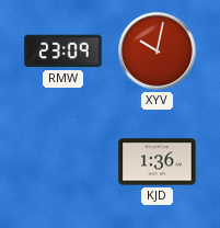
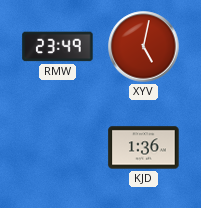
RMW: 23:09 -> 23:49 (58, 47)
XYV: 10:02 -> 5:02 (144, 47)
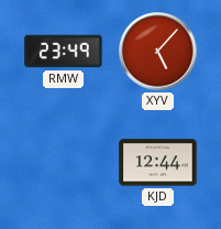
XYV: 5:02 -> 5:07 (158, 52)
KJD: 1:36 -> 12:44 (158, 163)
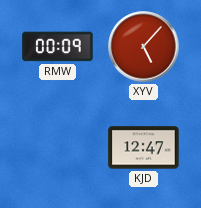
RMW: 23:49 -> 00:09 (58, 47)
KJD: 12:44 -> 12:47 (144, 148)
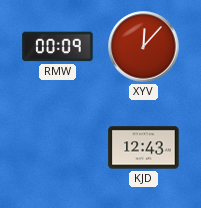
XYV: 5:07 -> 12:07 (144, 47)
KJD: 12:47 -> 12:43 (144, 148)
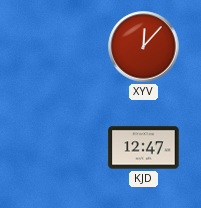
RMW: 00:09 -> none (58, 47)
KJD: 12:43 -> 12:47 (144, 148)
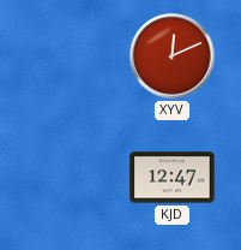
XYV: 12:07 -> 12:11 (173, 56)
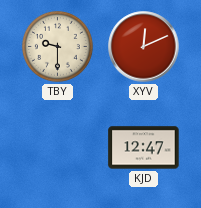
TBY: none -> 9:30 (57, 46)
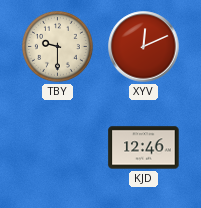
KJD: 12:47 -> 12:46 (144, 148)
